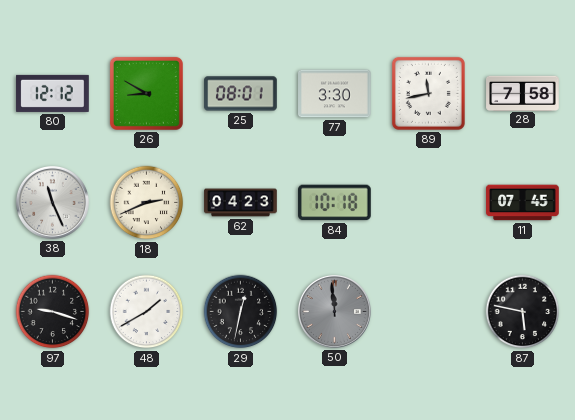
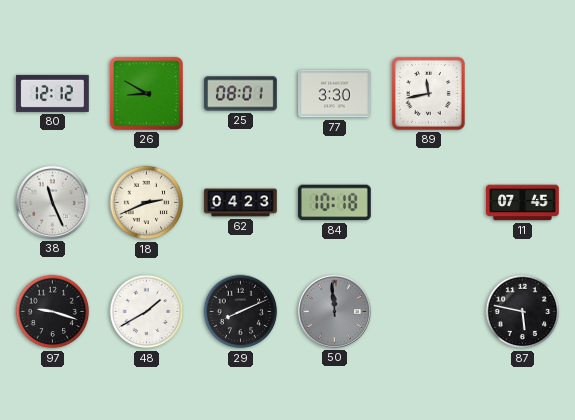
28: 7:58 -> none (523, 93)
29: 12:32 -> 8:11 (241, 312)
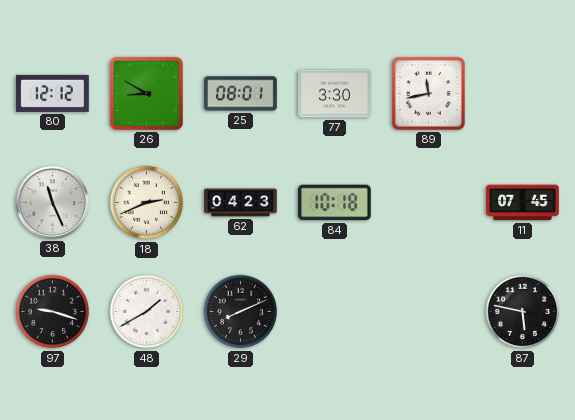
50: 11:59 -> none (334, 311)
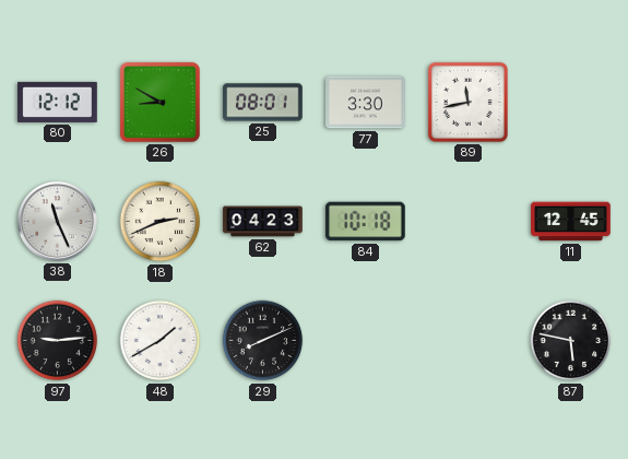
11: 07:45 -> 12:45 (571, 222)
97: 9:18 -> 9:14 (58, 341)
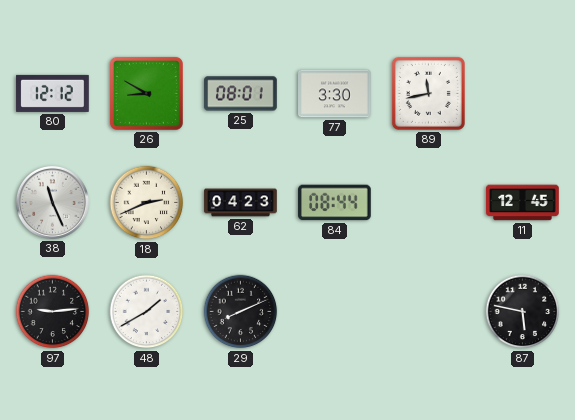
84: 10:18 -> 08:44 (335, 203)
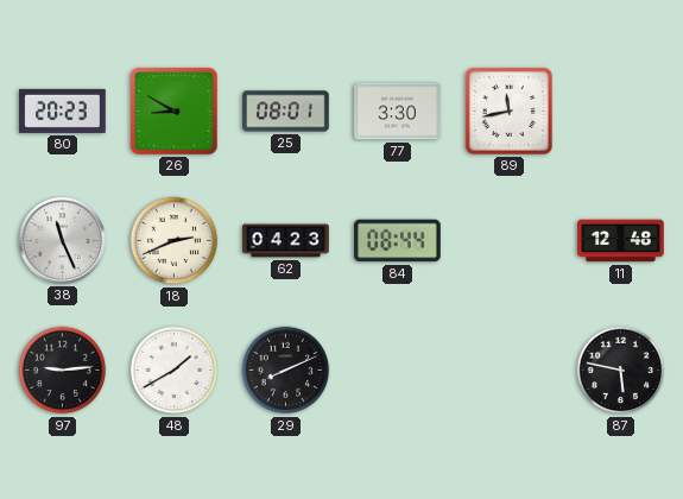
80: 12:12 -> 20:23 (63, 110)
11: 12:45 -> 12:48 (621, 241)
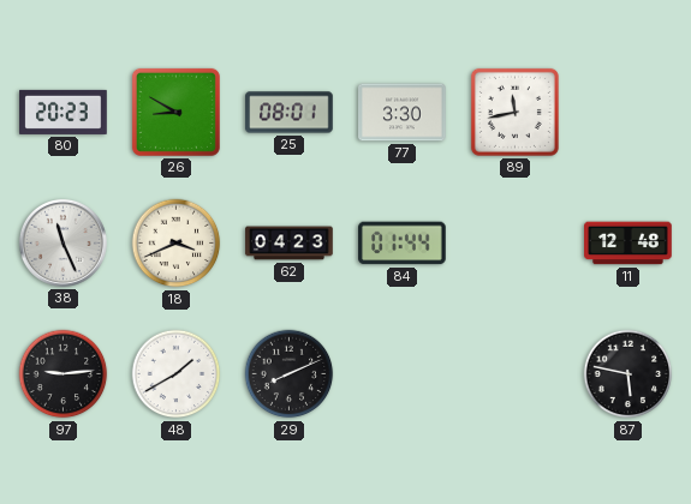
18: 2:41 -> 3:41 (177, 244)
84: 08:44 -> 01:44 (403, 244)
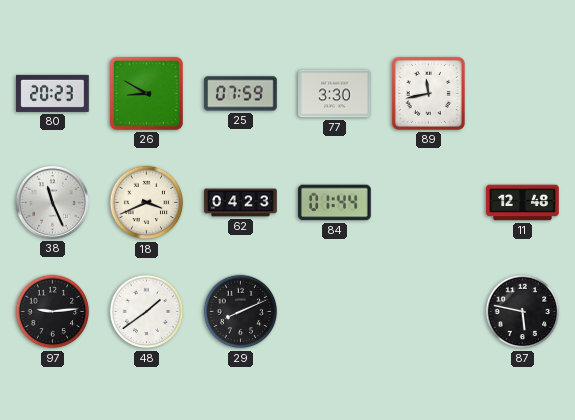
25: 08:01 -> 07:59 (241, 94)
48: 1:40 -> 1:39 (147, 312)
